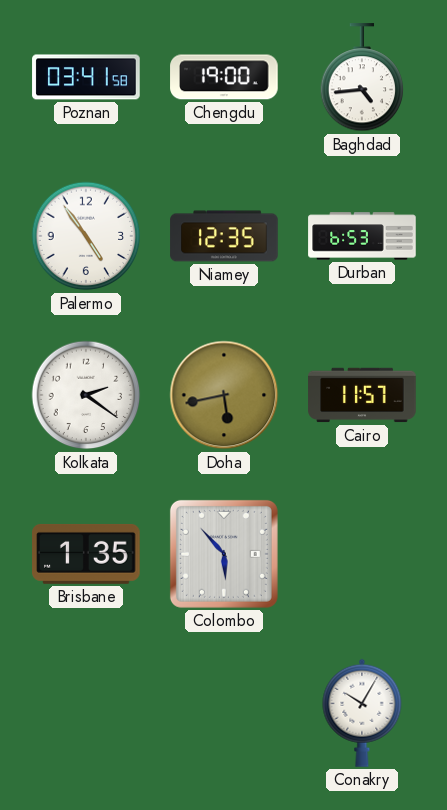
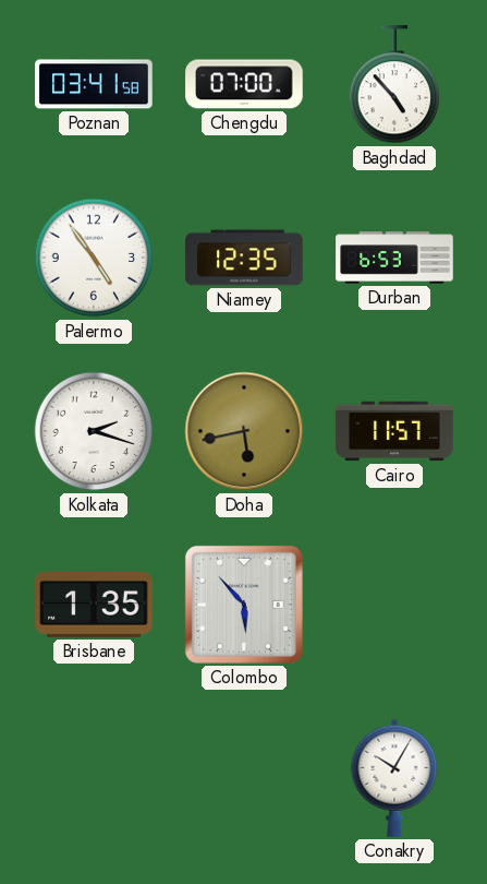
Chengdu: 19:00 -> 07:00 (244, 84)
Baghdad: 4:44 -> 4:53 (394, 85)
Kolkata: 2:21 -> 2:18 (94, 431)
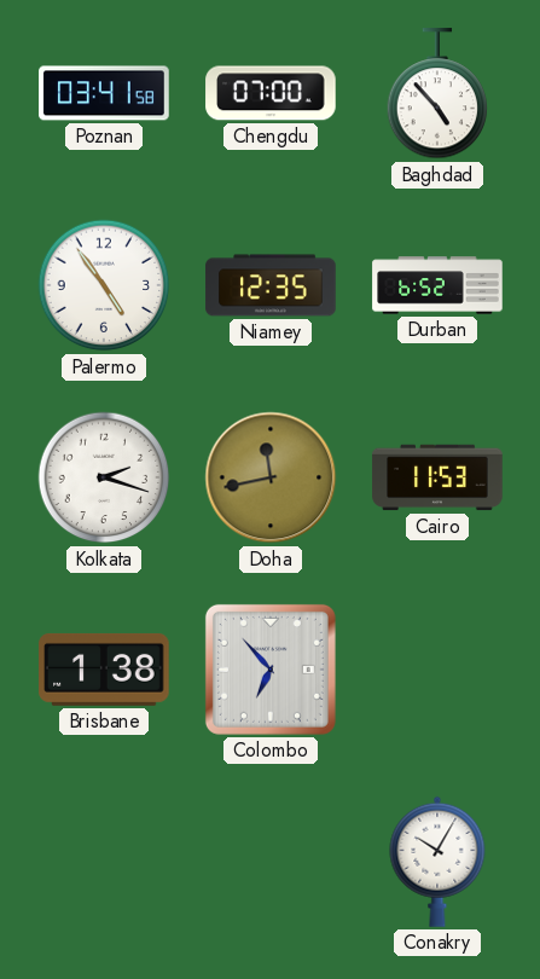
Durban: 6:53 -> 6:52 (437, 285)
Doha: 5:43 -> 11:43 (271, 477)
Cairo: 11:57 -> 11:53 (437, 477)
Brisbane: 1:35 -> 1:38 (104, 670)
Colombo: 5:53 -> 6:53 (271, 670)
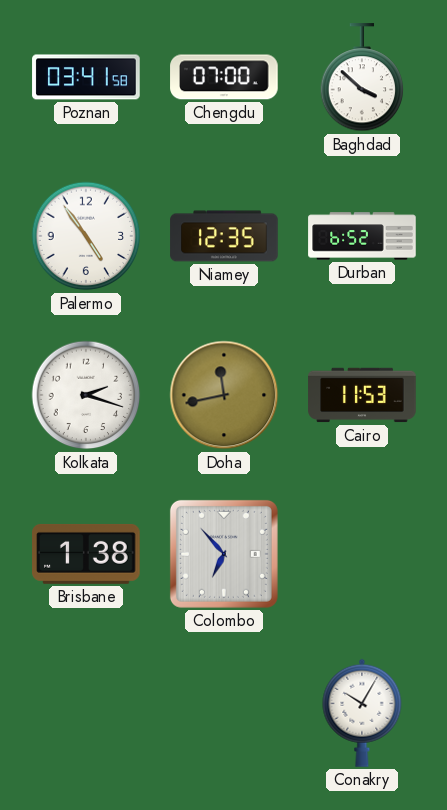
Baghdad: 4:53 -> 3:52 (362, 78)
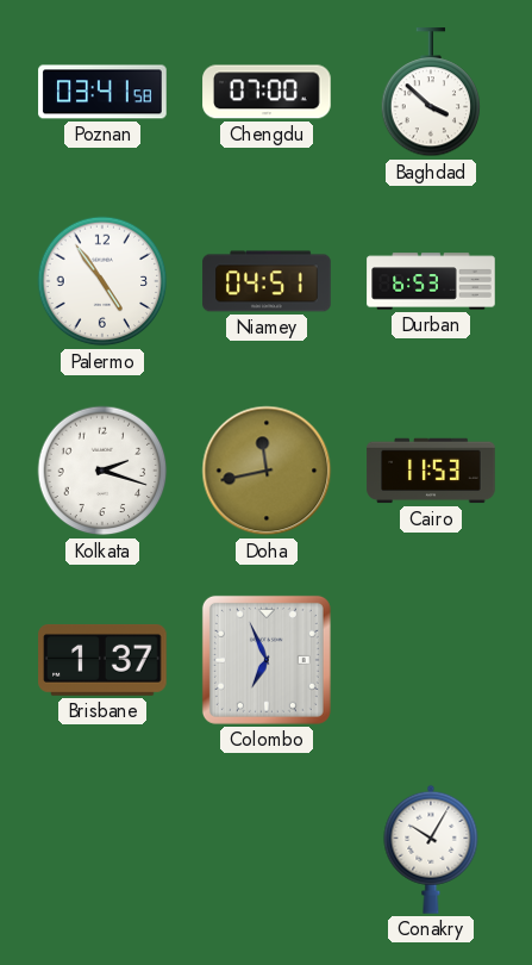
Niamey: 12:35 -> 04:51 (267, 281)
Durban: 6:52 -> 6:53 (431, 281)
Brisbane: 1:38 -> 1:37 (102, 660)
Colombo: 6:53 -> 6:56 (267, 660)
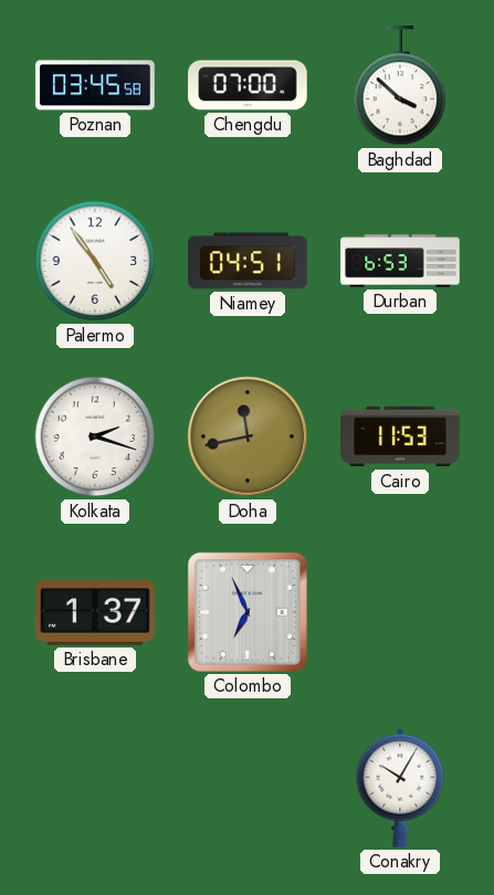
Poznan: 03:41 -> 03:45 (95, 85)
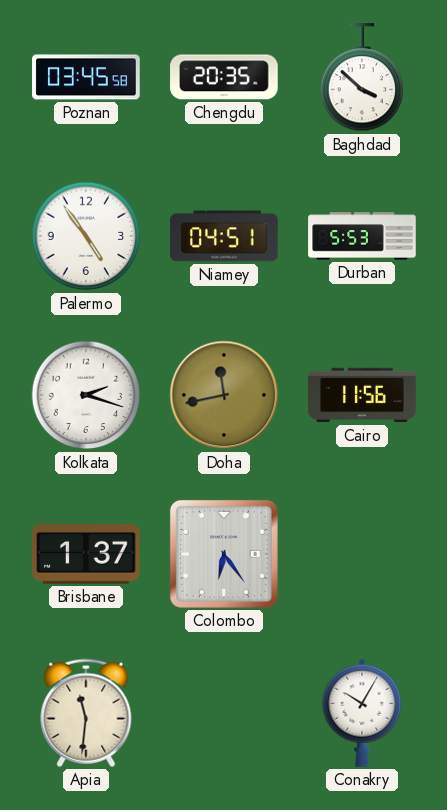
Chengdu: 07:00 -> 20:35 (224, 77)
Durban: 6:53 -> 5:53 (362, 236)
Cairo: 11:53 -> 11:56 (362, 395)
Colombo: 6:56 -> 6:24 (224, 554)
Apia: none -> 11:31 (86, 713)
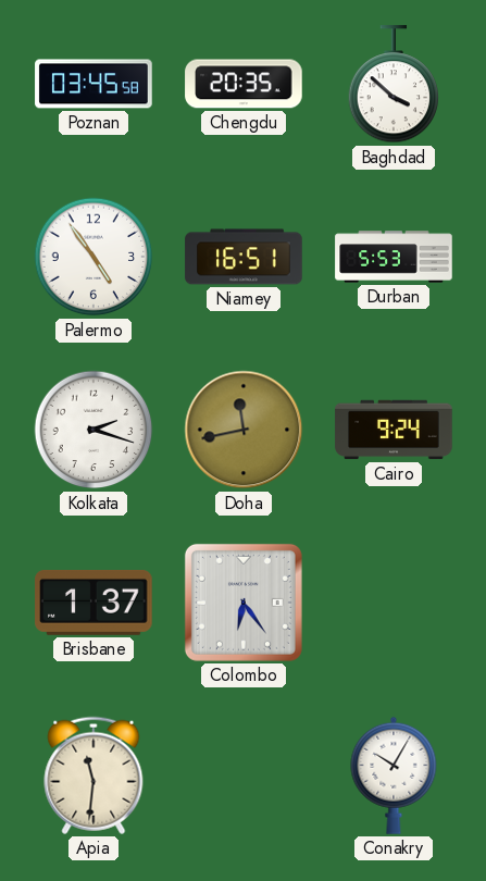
Niamey: 04:51 -> 16:51 (244, 257)
Cairo: 11:56 -> 9:24 (394, 430)
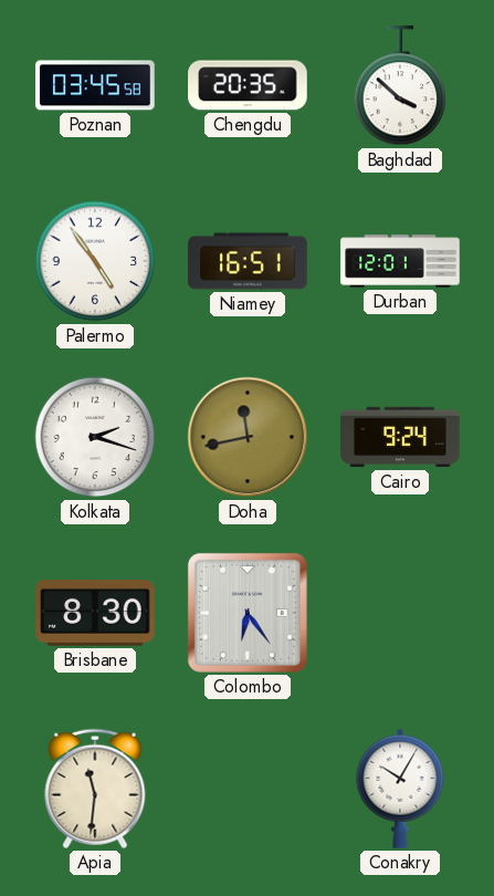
Durban: 5:53 -> 12:01 (400, 261)
Brisbane: 1:37 -> 8:30 (95, 613)
